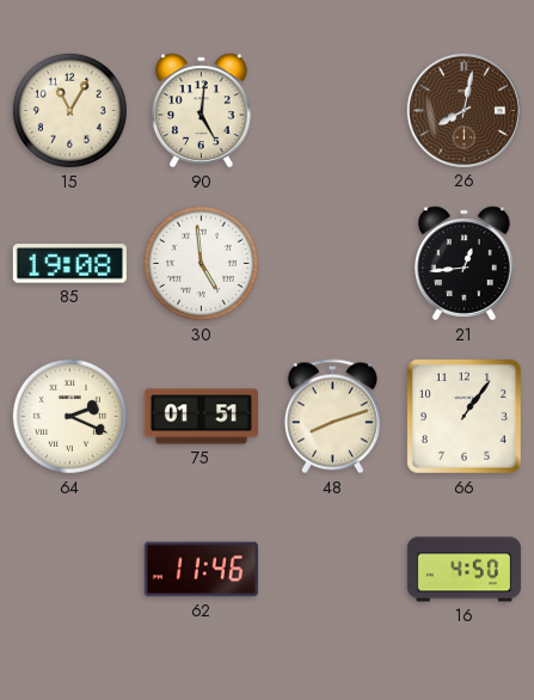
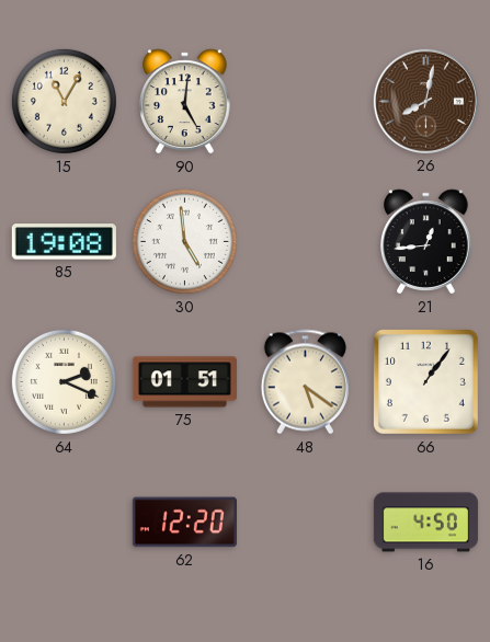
48: 8:12 -> 5:21 (305, 382)
62: 11:46 -> 12:20 (184, 523)
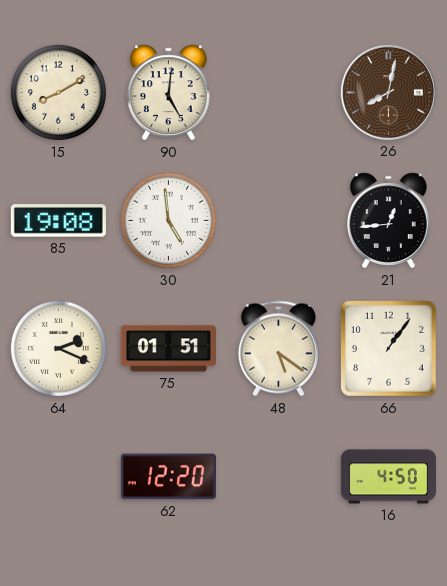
15: 11:05 -> 8:10 (58, 92)
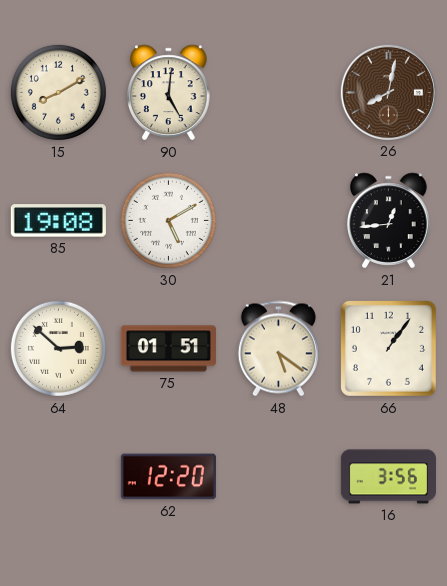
30: 4:59 -> 5:10 (168, 220)
64: 2:19 -> 2:52 (58, 348)
16: 4:50 -> 3:56 (388, 477)
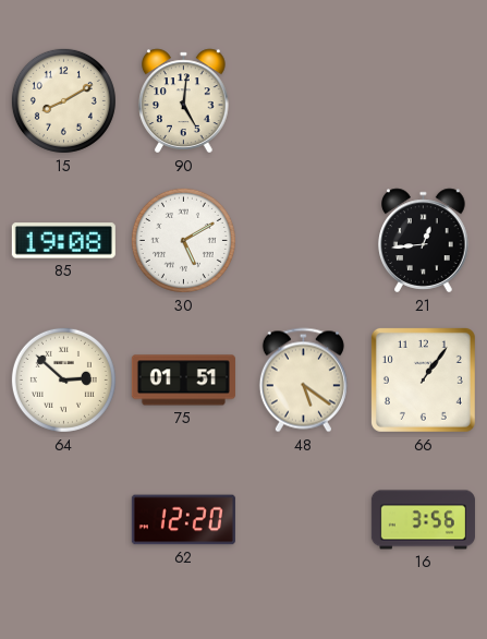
26: 8:02 -> none (388, 92)
